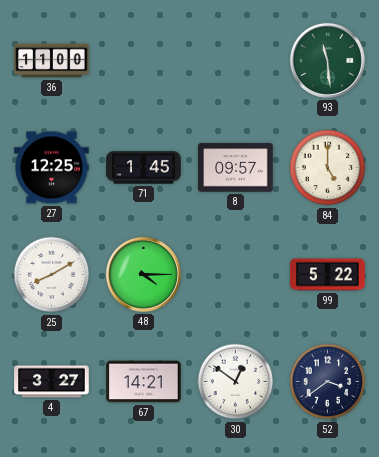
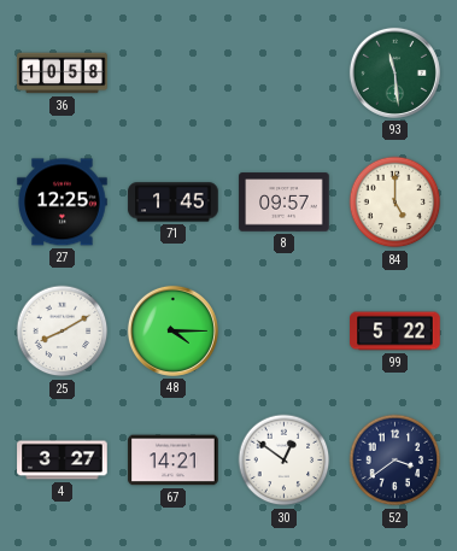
36: 11:00 -> 10:58 (63, 74)
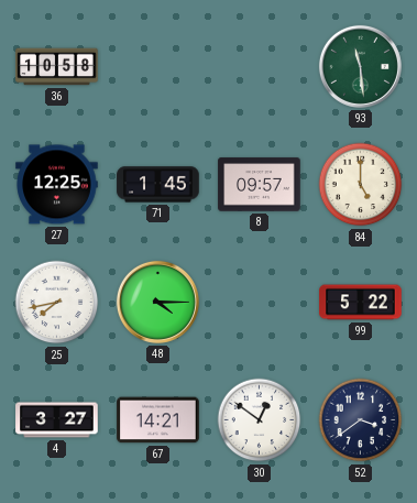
25: 8:10 -> 7:43 (57, 303)
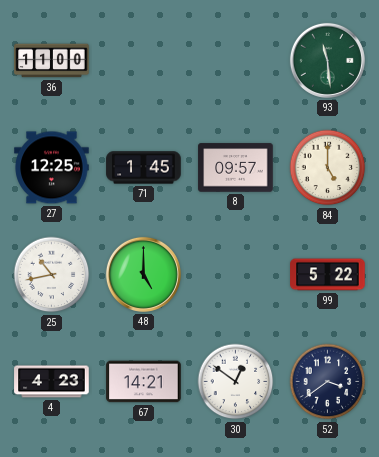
36: 10:58 -> 11:00 (52, 61)
25: 7:43 -> 10:43 (52, 275)
48: 4:15 -> 5:00 (143, 274)
4: 3:27 -> 4:23 (52, 382)
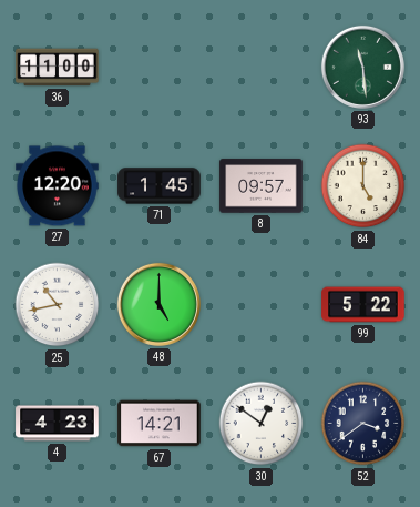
27: 12:25 -> 12:20 (58, 186)
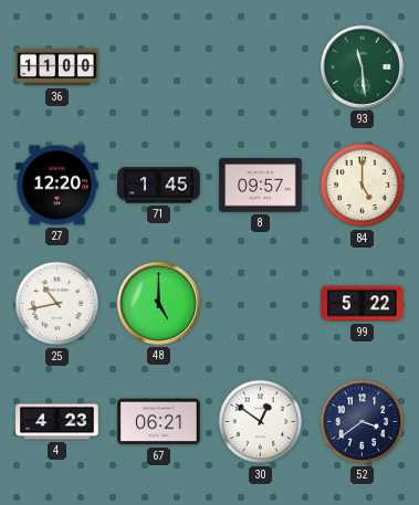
67: 14:21 -> 06:21 (159, 422)
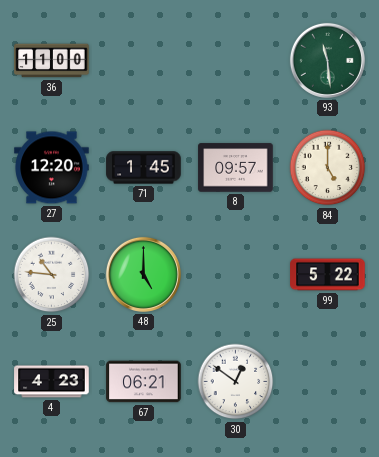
25: 10:43 -> 10:46 (52, 275)
52: 3:39 -> none (363, 422)
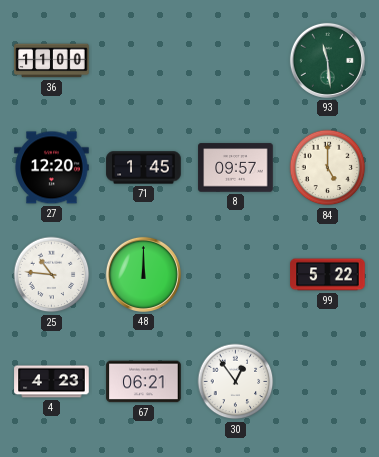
48: 5:00 -> 12:00 (143, 274)
30: 12:51 -> 12:54 (236, 382)
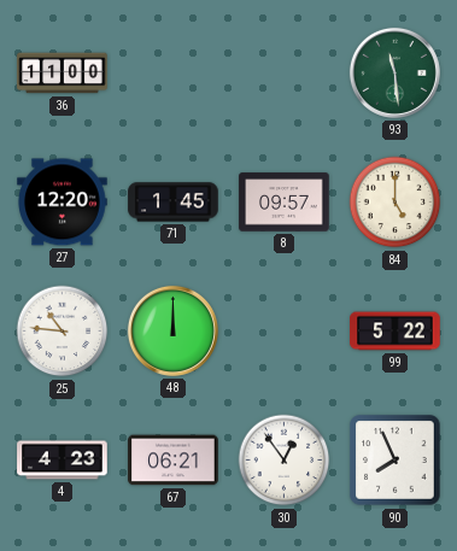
90: none -> 7:56 (396, 461)
